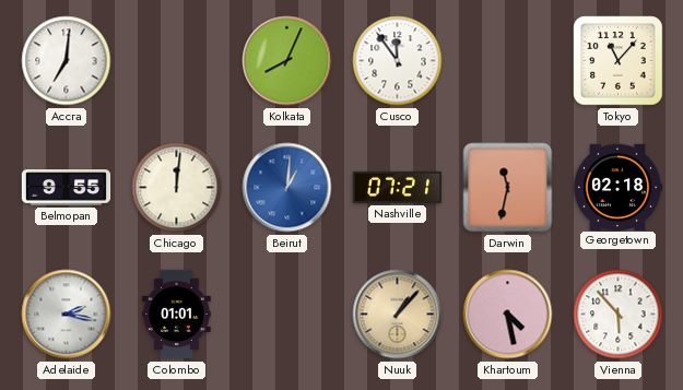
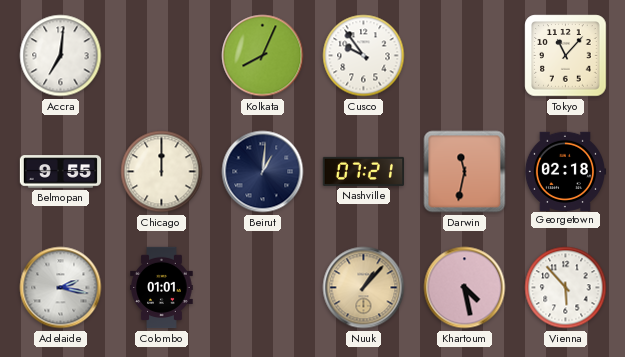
Cusco: 11:54 -> 9:54 (364, 56)
Chicago: 12:01 -> 12:00 (162, 172)
Beirut dial: blue -> navy (263, 172)
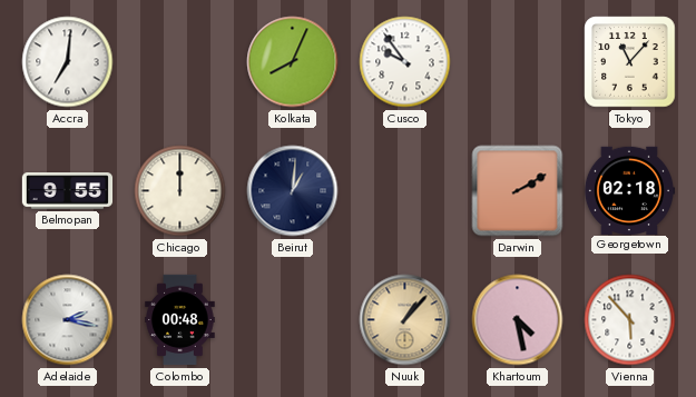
Nashville: 07:21 -> none (363, 171)
Darwin: 11:32 -> 2:10 (518, 191)
Colombo: 01:01 -> 00:48 (180, 320)
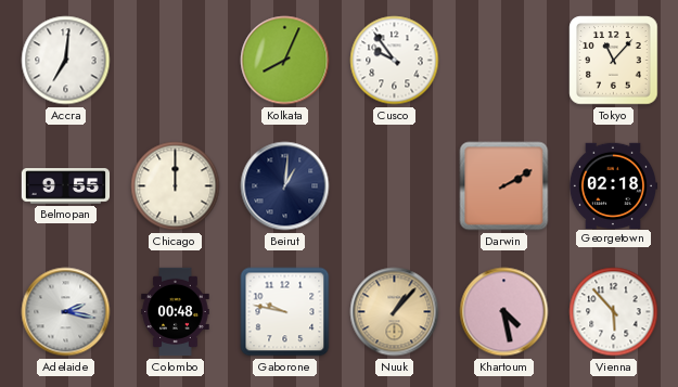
Gaborone: none -> 9:47 (285, 312)
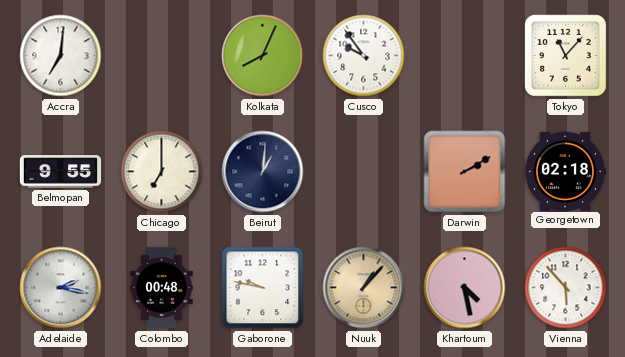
Chicago: 12:00 -> 7:00 (162, 172)
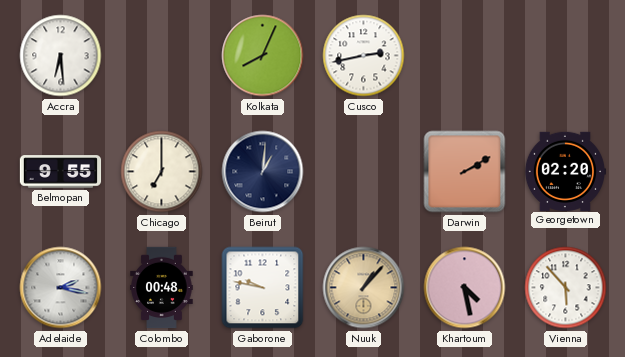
Accra: 7:01 -> 6:29 (61, 56)
Cusco: 9:54 -> 2:43 (364, 56)
Tokyo: 11:07 -> none (566, 56)
Georgetown: 02:18 -> 02:20 (564, 171)
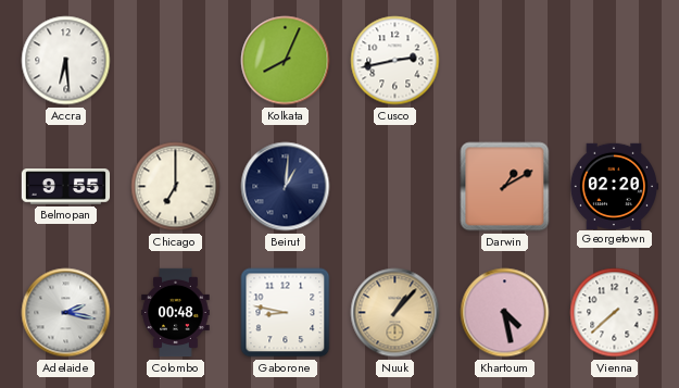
Darwin: 2:10 -> 1:10 (505, 187)
Gaborone: 9:47 -> 8:47 (286, 313)
Vienna: 5:53 -> 7:38 (615, 313)
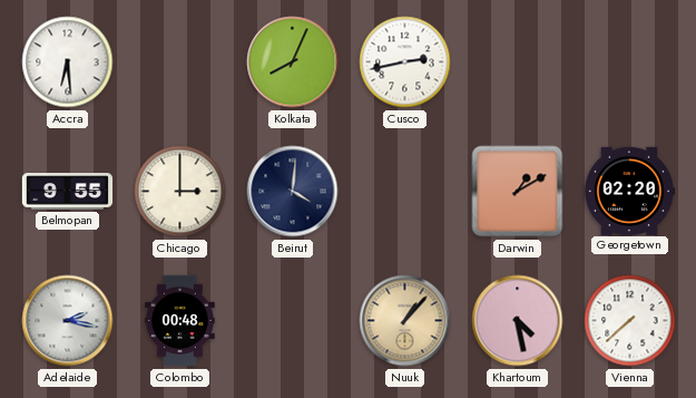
Chicago: 7:00 -> 3:00 (180, 192)
Beirut: 1:01 -> 4:01 (293, 192)
Gaborone: 8:47 -> none (286, 313)
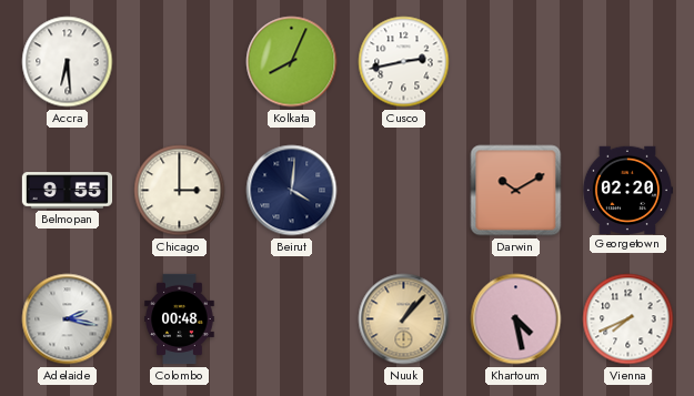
Darwin: 1:10 -> 10:10 (516, 191)
Vienna: 7:38 -> 7:41 (628, 319)
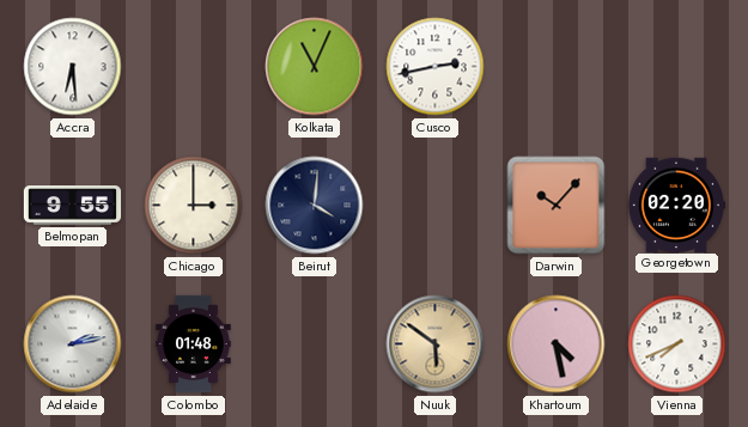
Kolkata: 8:04 -> 11:04 (315, 67)
Darwin: 10:10 -> 10:07 (557, 206)
Adelaide: 2:17 -> 2:13 (73, 344)
Colombo: 00:48 -> 01:48 (194, 344)
Nuuk: 1:07 -> 5:51 (436, 344)
